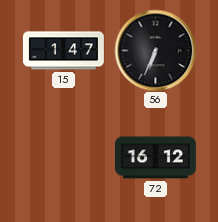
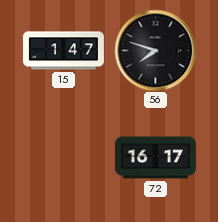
56: 6:34 -> 7:48 (155, 50)
72: 16:12 -> 16:17 (155, 158)
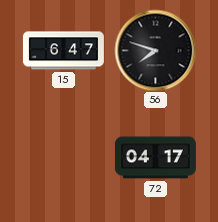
15: 1:47 -> 6:47 (63, 51)
72: 16:17 -> 04:17 (155, 158)
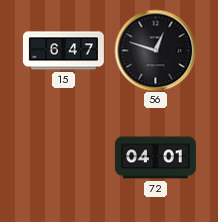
56: 7:48 -> 12:48 (155, 50)
72: 04:17 -> 04:01 (155, 158)
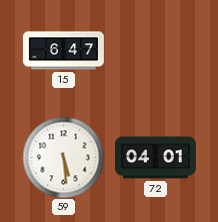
56: 12:48 -> none (155, 50)
59: none -> 5:29 (63, 157)
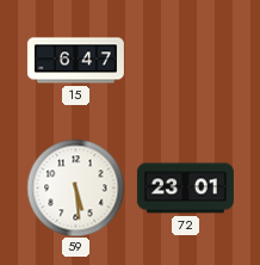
72: 04:01 -> 23:01 (185, 189)
